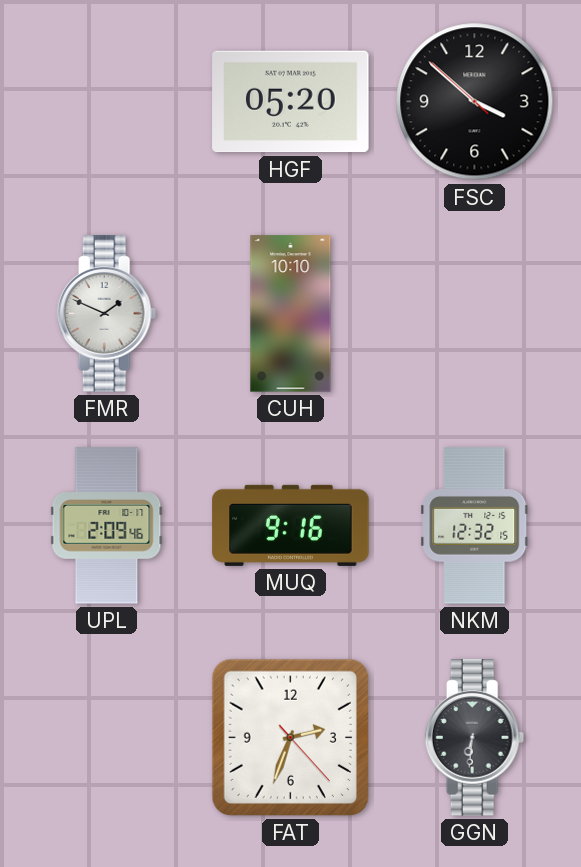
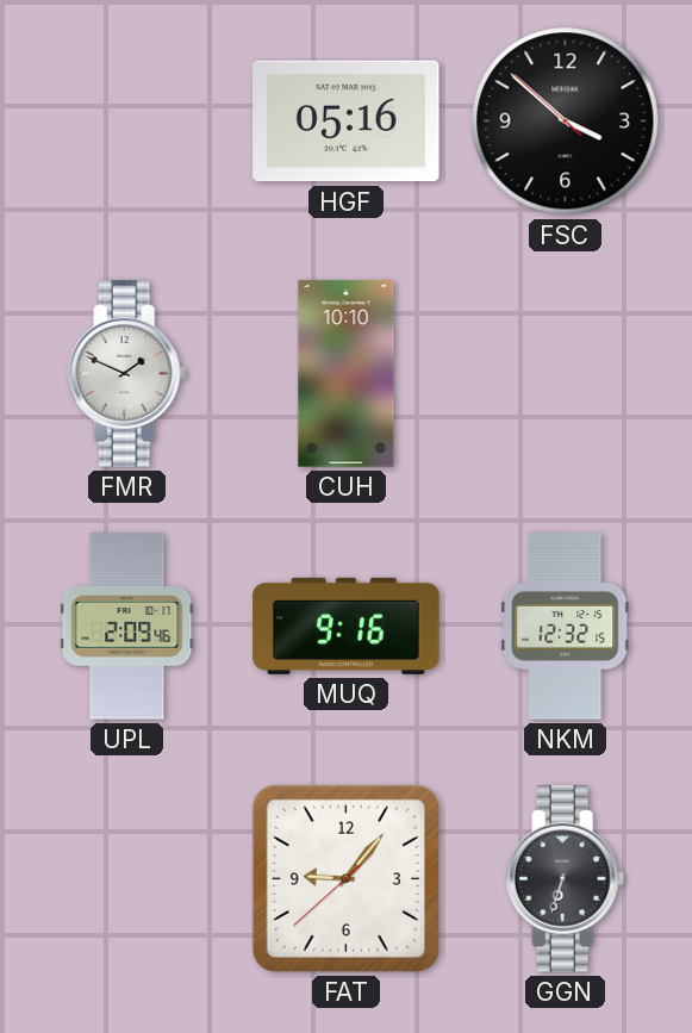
HGF: 05:20 -> 05:16 (347, 122)
FAT: 2:33 -> 9:06 (345, 878)
GGN: 6:31 -> 6:33 (566, 879)
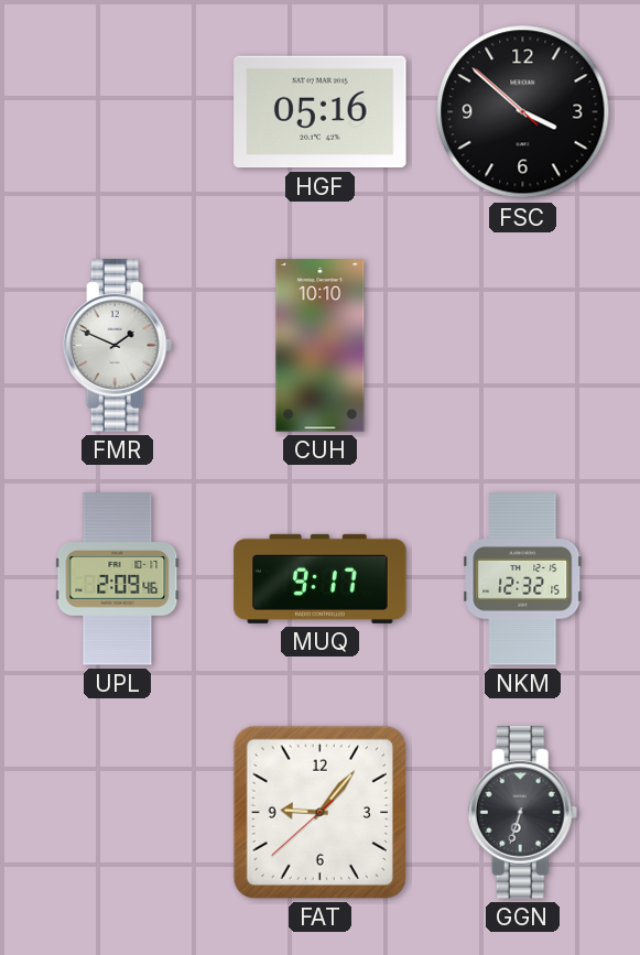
MUQ: 9:16 -> 9:17 (321, 578)
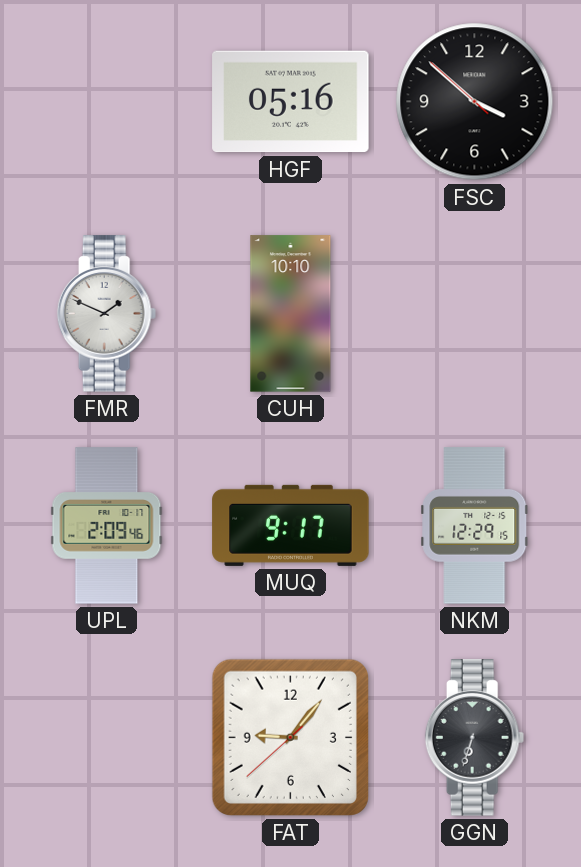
NKM: 12:32 -> 12:29 (475, 526)
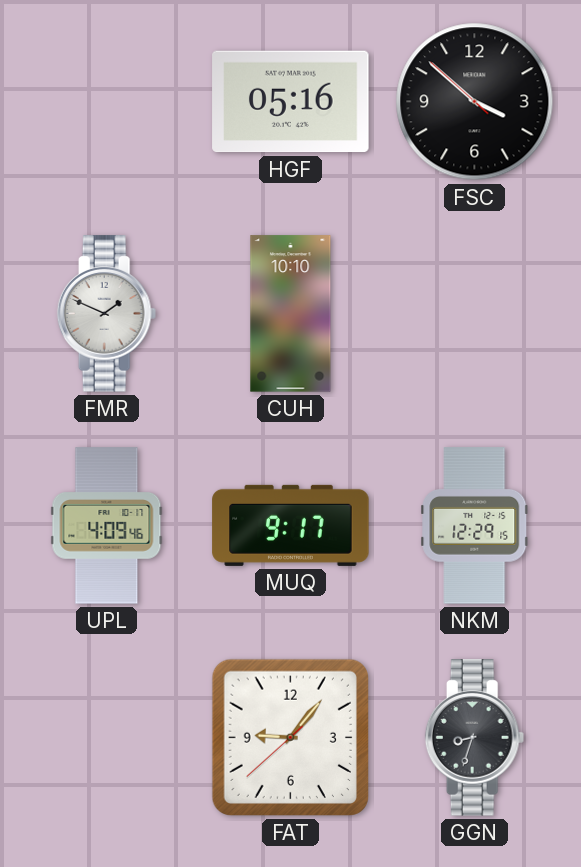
UPL: 2:09 -> 4:09 (107, 526)
GGN: 6:33 -> 8:33 (475, 738)
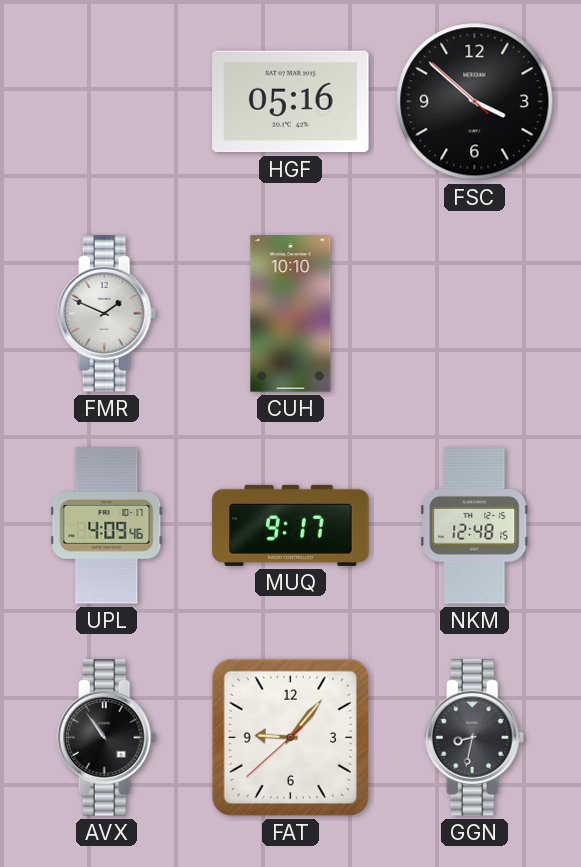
NKM: 12:29 -> 12:48 (475, 526)
AVX: none -> 10:54 (107, 738)
GGN: 8:33 -> 8:32 (475, 738)
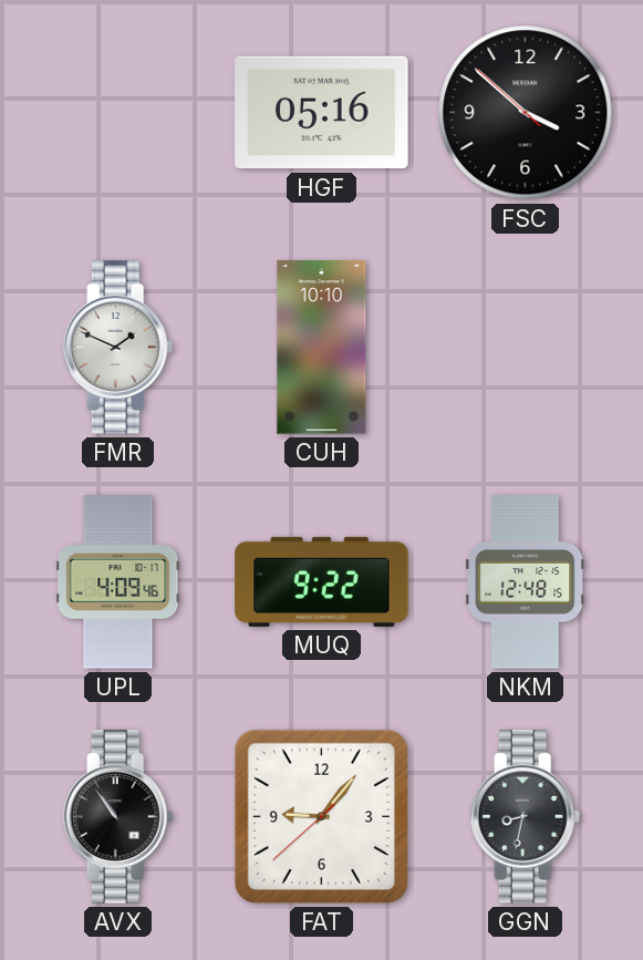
MUQ: 9:17 -> 9:22 (322, 581)
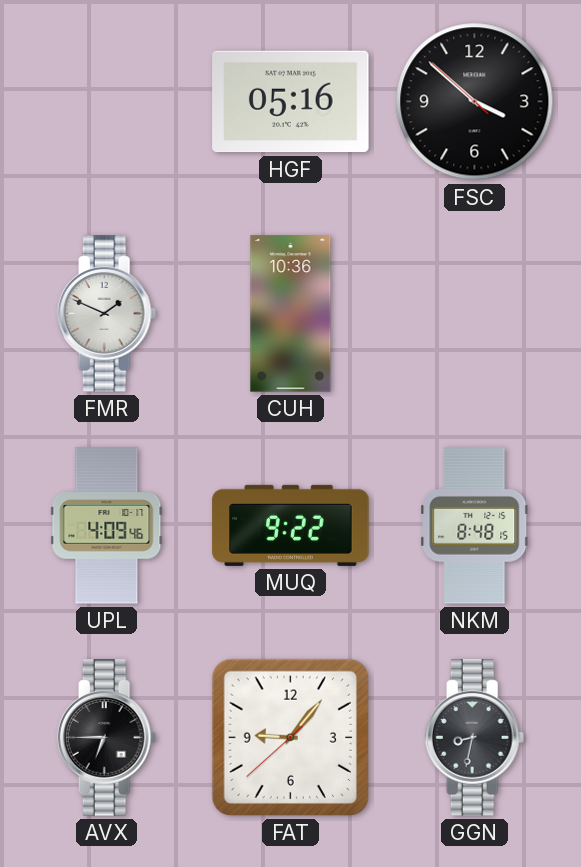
CUH: 10:10 -> 10:36 (291, 314)
NKM: 12:48 -> 8:48 (475, 526)
AVX: 10:54 -> 6:45 (107, 738)
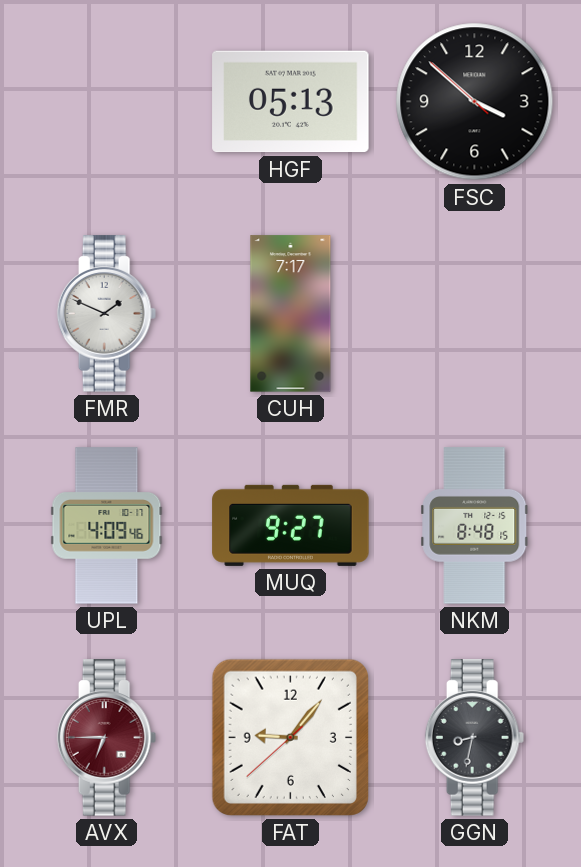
HGF: 05:16 -> 05:13 (291, 102)
CUH: 10:36 -> 7:17 (291, 314)
MUQ: 9:22 -> 9:27 (291, 525)
AVX dial: black -> burgundy (107, 738)
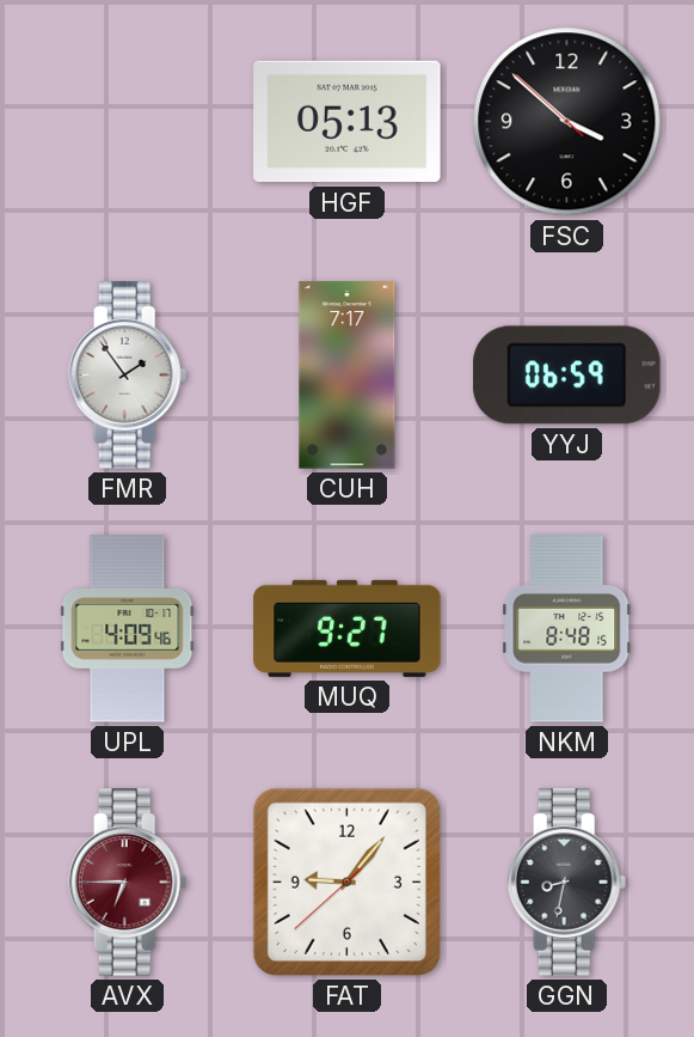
FMR: 1:49 -> 1:54 (128, 376)
YYJ: none -> 06:59 (567, 376)
